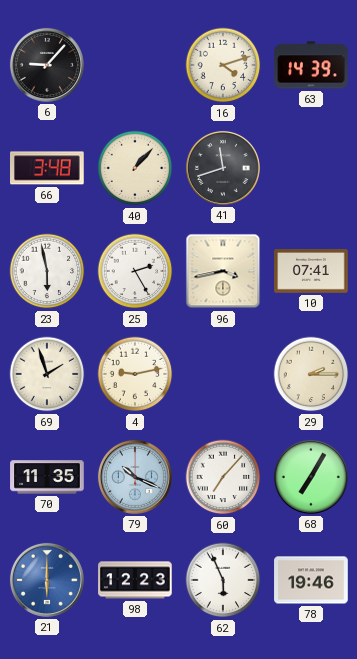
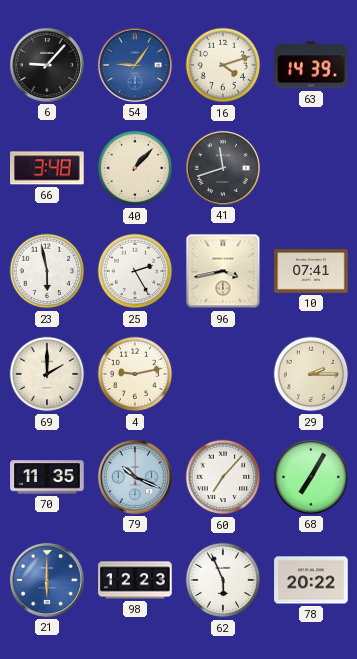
54: none -> 9:06 (135, 65)
69: 1:57 -> 2:00 (47, 374)
78: 19:46 -> 20:22 (311, 580)
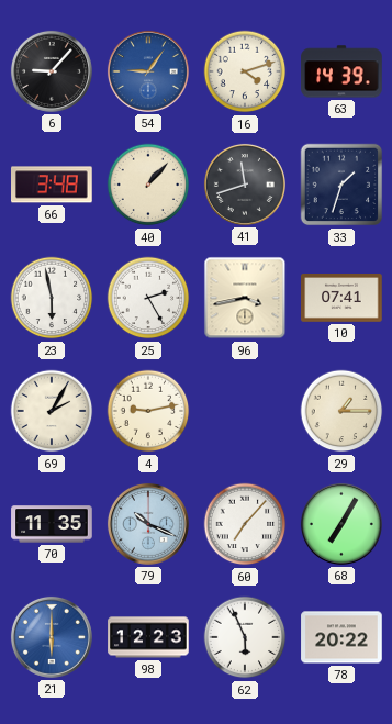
33: none -> 1:33 (341, 185)
69: 2:00 -> 2:05 (52, 411)
29: 2:15 -> 1:15 (341, 411)
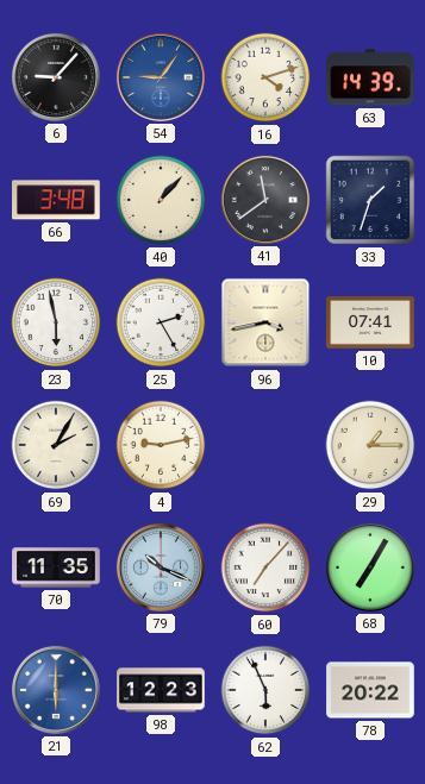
41: 11:42 -> 11:39 (265, 200)
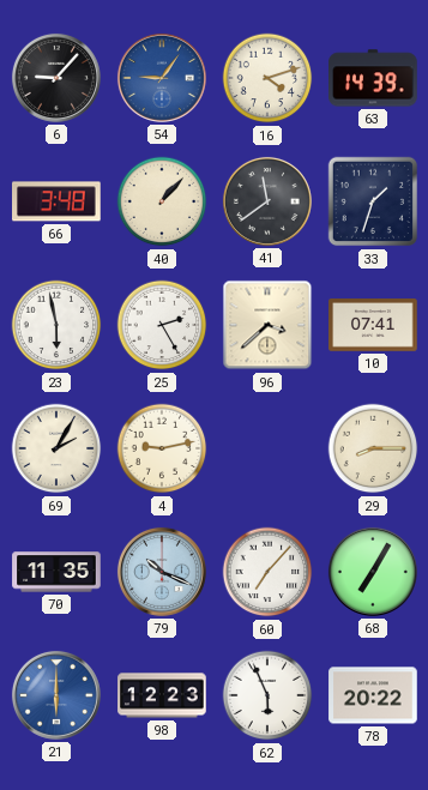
96: 3:43 -> 3:38 (267, 325)
29: 1:15 -> 8:15 (373, 448)
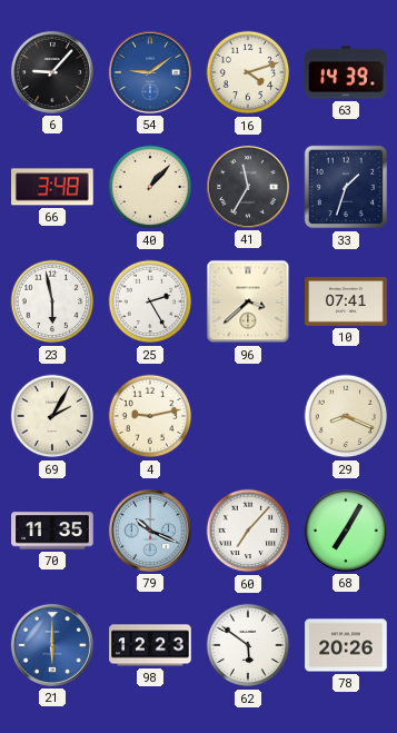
54: 9:06 -> 9:09 (150, 72)
41: 11:39 -> 11:35 (248, 187)
29: 8:15 -> 8:19 (346, 416)
62: 5:56 -> 5:51 (248, 645)
78: 20:22 -> 20:26 (346, 645)
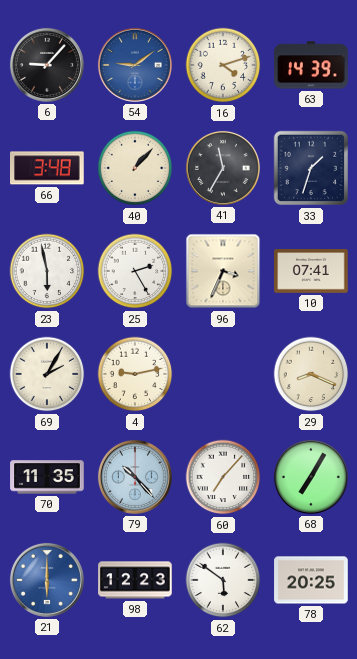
96: 3:38 -> 3:34 (223, 271)
79: 10:19 -> 10:23 (135, 477)
78: 20:26 -> 20:25 (311, 580)
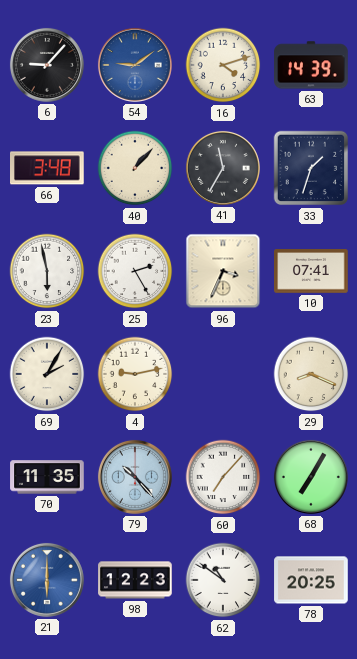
62: 5:51 -> 10:51 (223, 580)
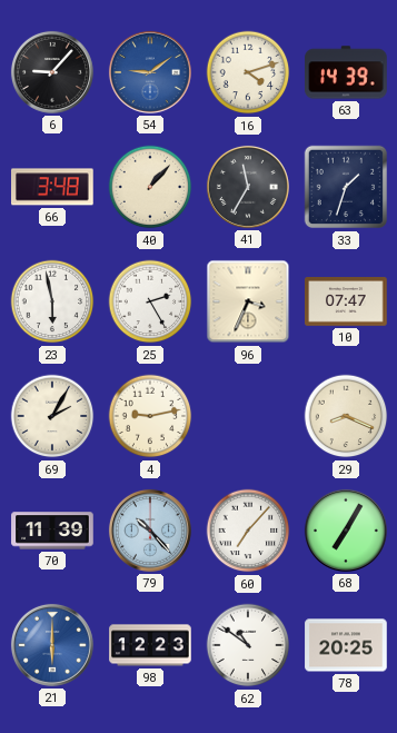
10: 07:41 -> 07:47 (346, 303)
70: 11:35 -> 11:39 (52, 531)
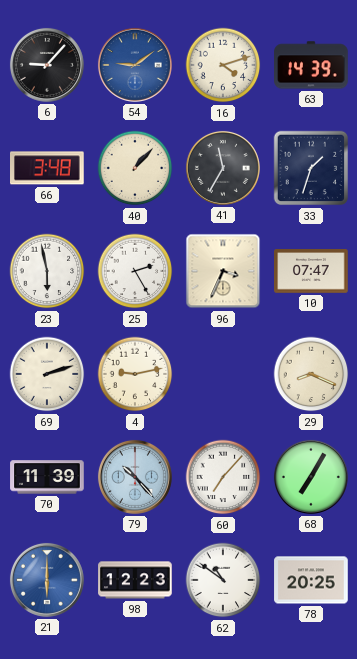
69: 2:05 -> 2:12 (47, 374)
